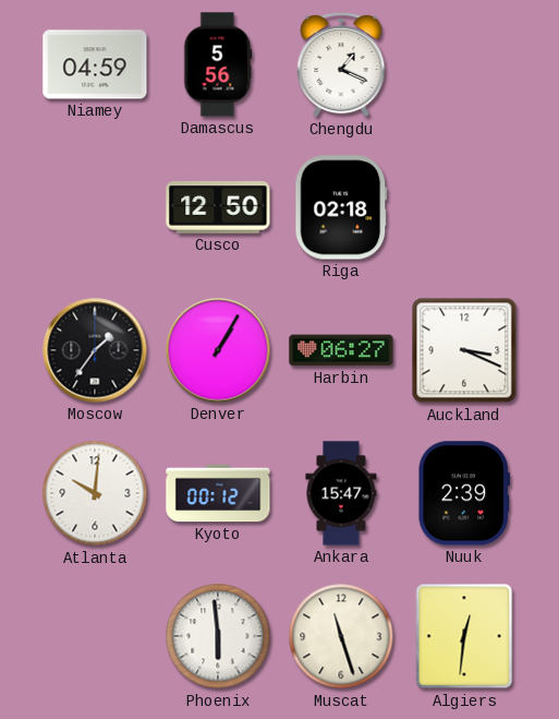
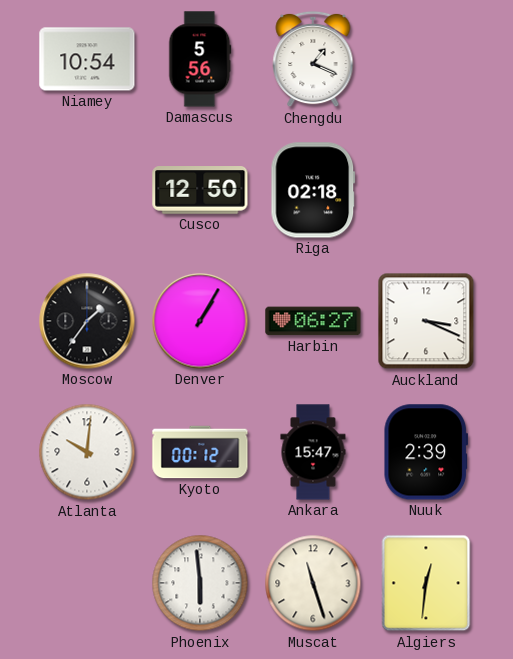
Niamey: 04:59 -> 10:54 (87, 59)
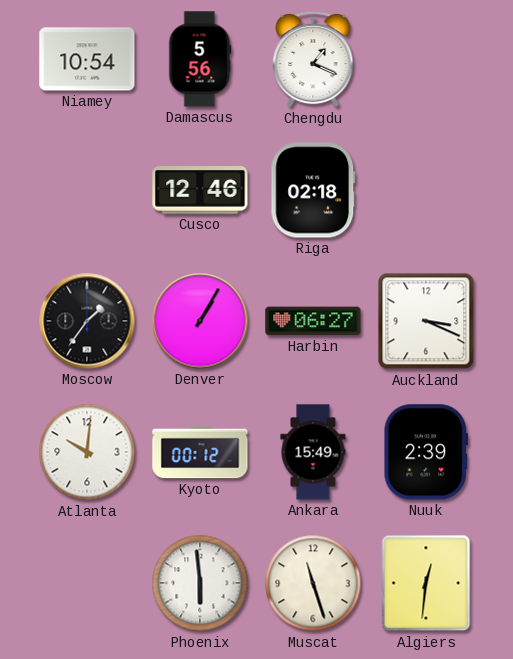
Cusco: 12:50 -> 12:46 (200, 191)
Ankara: 15:47 -> 15:49 (313, 452)
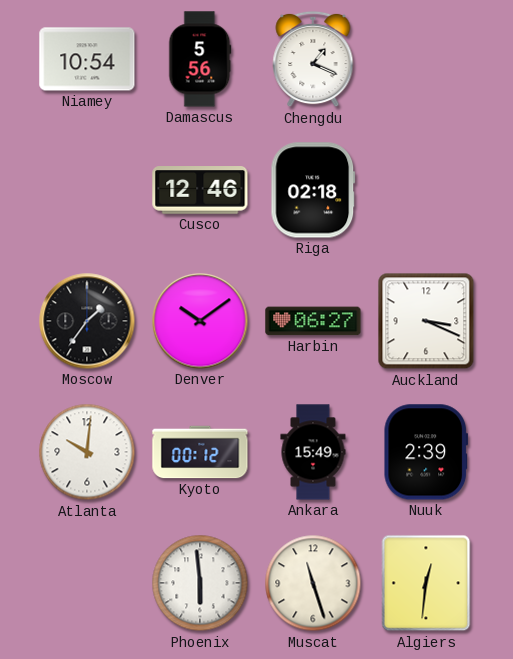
Denver: 1:05 -> 10:09 (200, 321)
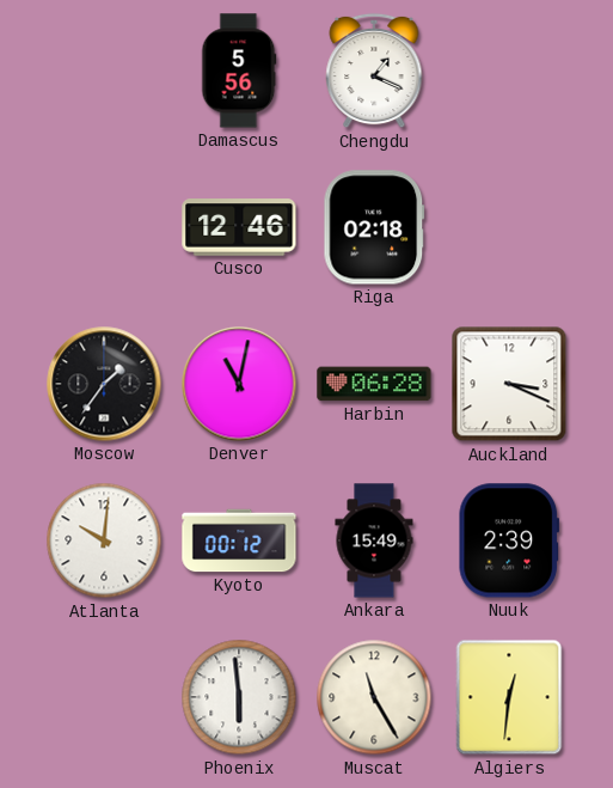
Niamey: 10:54 -> none (87, 59)
Denver: 10:09 -> 11:02 (239, 384)
Harbin: 06:27 -> 06:28 (374, 384)
Muscat: 11:27 -> 11:25 (374, 697)
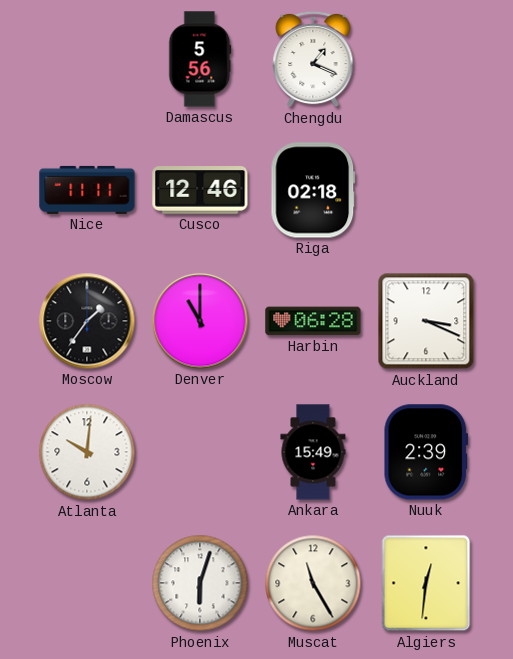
Nice: none -> 11:11 (87, 190)
Denver: 11:02 -> 11:00 (200, 321)
Kyoto: 00:12 -> none (239, 540)
Phoenix: 5:59 -> 6:03 (200, 583)
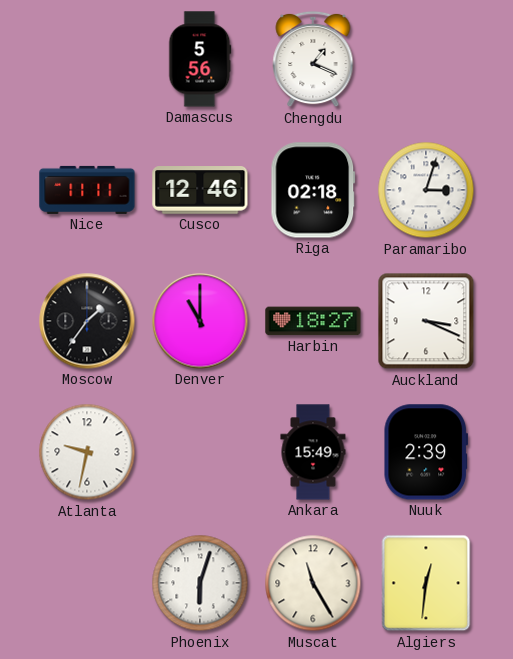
Paramaribo: none -> 3:03 (426, 190)
Harbin: 06:28 -> 18:27 (313, 321)
Atlanta: 10:01 -> 9:32 (87, 452)
